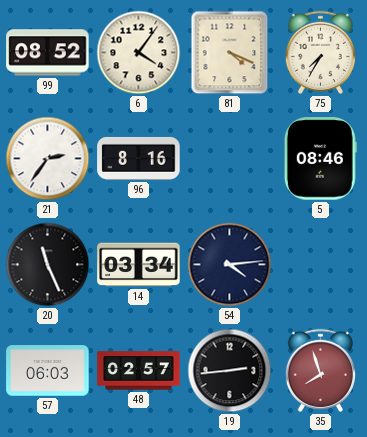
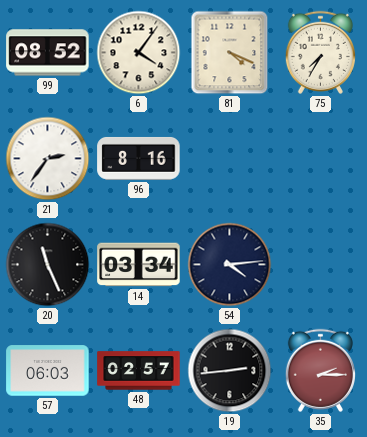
5: 08:46 -> none (320, 159)
35: 7:57 -> 2:15 (320, 370)
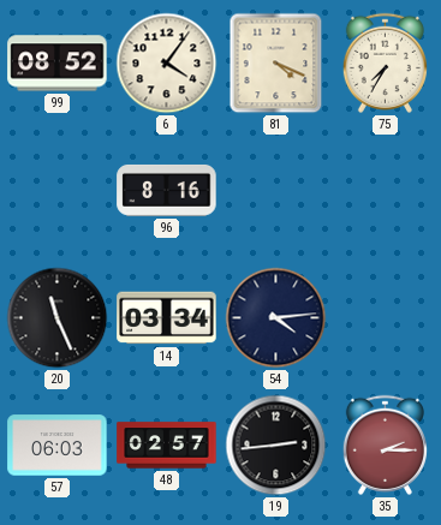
21: 2:36 -> none (48, 159)
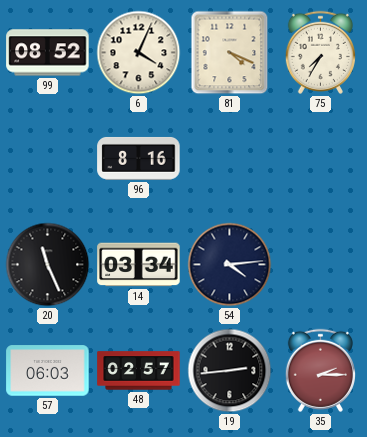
6: 4:06 -> 4:04 (139, 53)
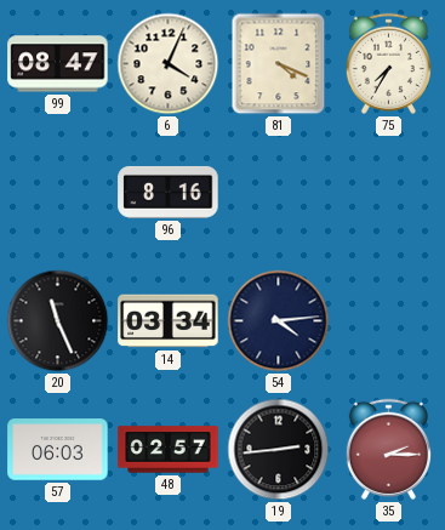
99: 08:52 -> 08:47 (58, 64)
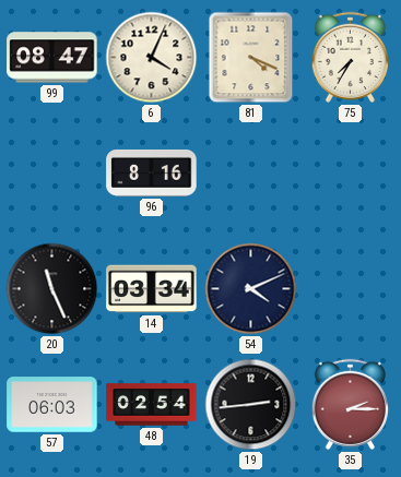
54: 4:14 -> 4:11 (251, 289)
48: 02:57 -> 02:54 (152, 405)
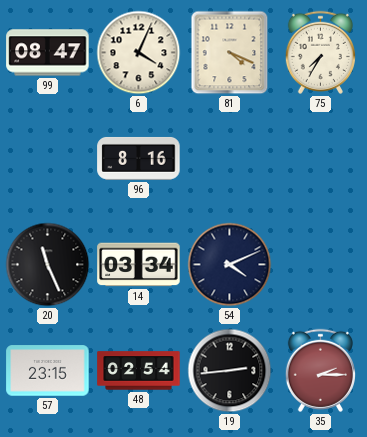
57: 06:03 -> 23:15 (48, 371)
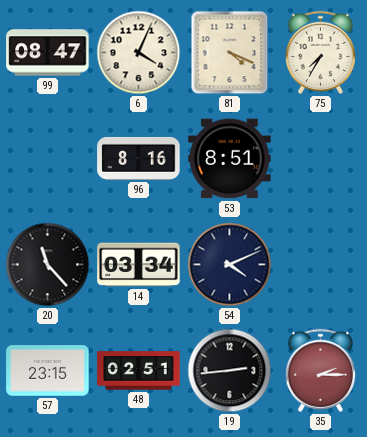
53: none -> 8:51 (230, 159)
20: 11:26 -> 11:23 (48, 265)
48: 02:54 -> 02:51 (139, 371)
